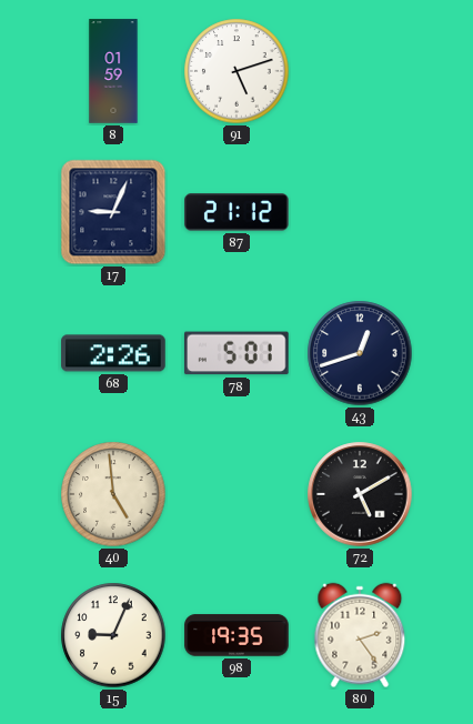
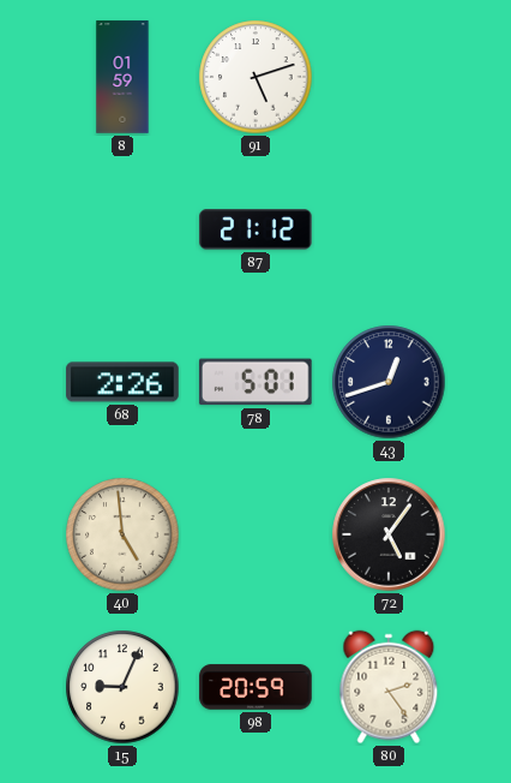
17: 9:04 -> none (113, 212)
72: 5:10 -> 5:06 (389, 534)
98: 19:35 -> 20:59 (256, 687)
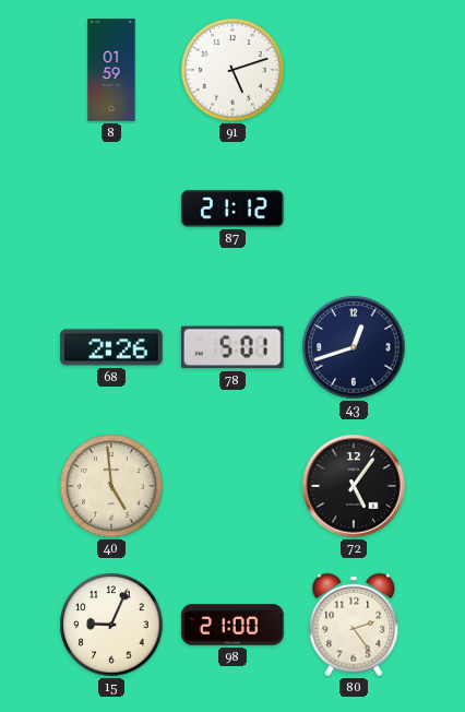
98: 20:59 -> 21:00 (233, 625)
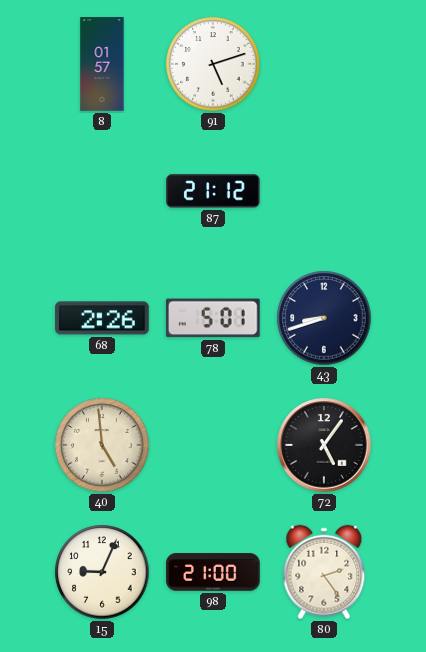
8: 01:59 -> 01:57 (102, 64)
43: 12:42 -> 8:42 (324, 318)
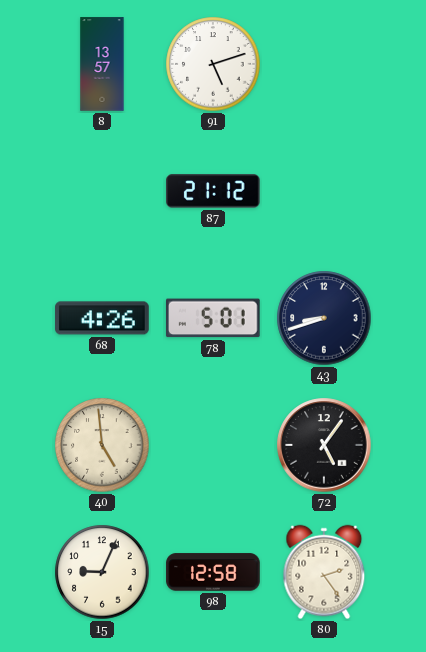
8: 01:57 -> 13:57 (102, 64)
68: 2:26 -> 4:26 (102, 318)
98: 21:00 -> 12:58 (213, 572)
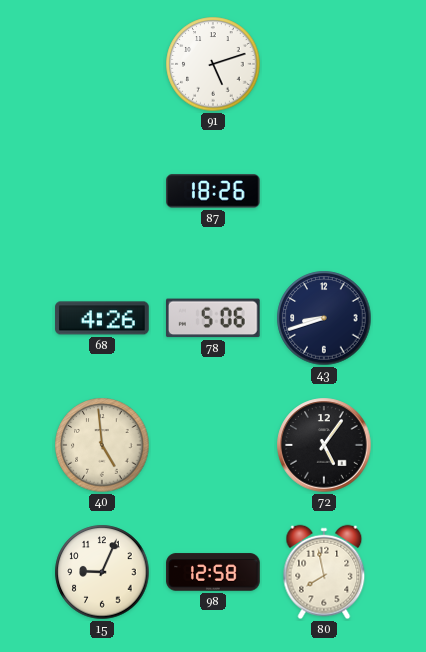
8: 13:57 -> none (102, 64)
87: 21:12 -> 18:26 (213, 191)
78: 5:01 -> 5:06 (213, 318)
80: 2:24 -> 7:58 (324, 572)
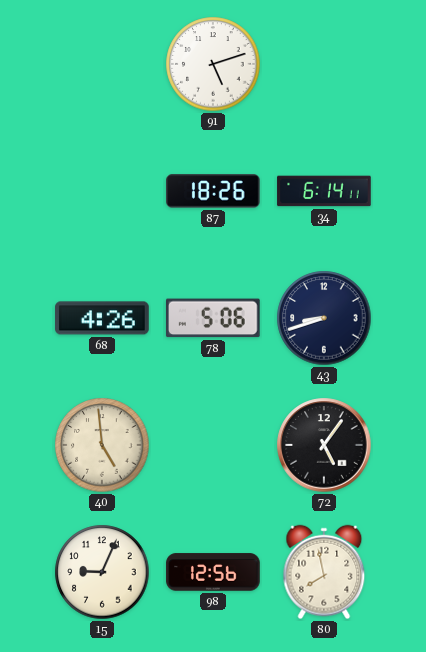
34: none -> 6:14 (324, 191)
98: 12:58 -> 12:56 (213, 572)
